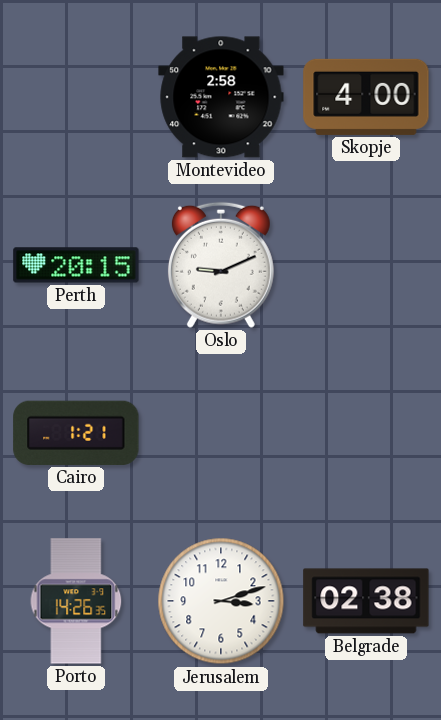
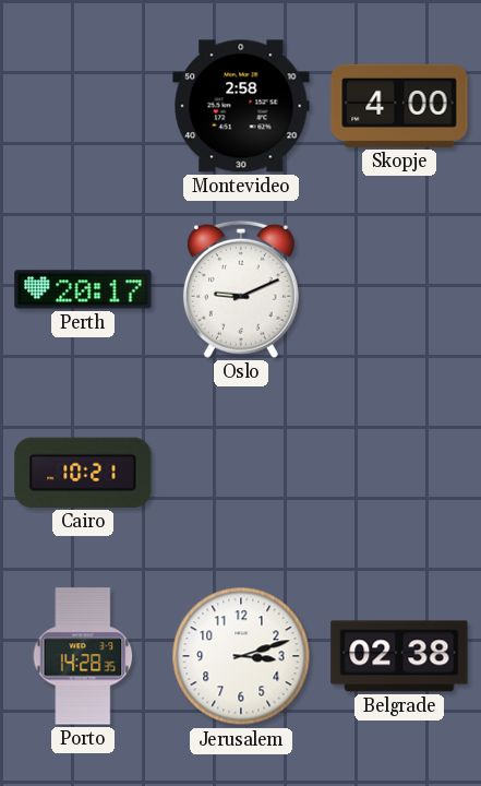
Perth: 20:15 -> 20:17 (83, 289)
Cairo: 1:21 -> 10:21 (83, 473)
Porto: 14:26 -> 14:28 (83, 656)
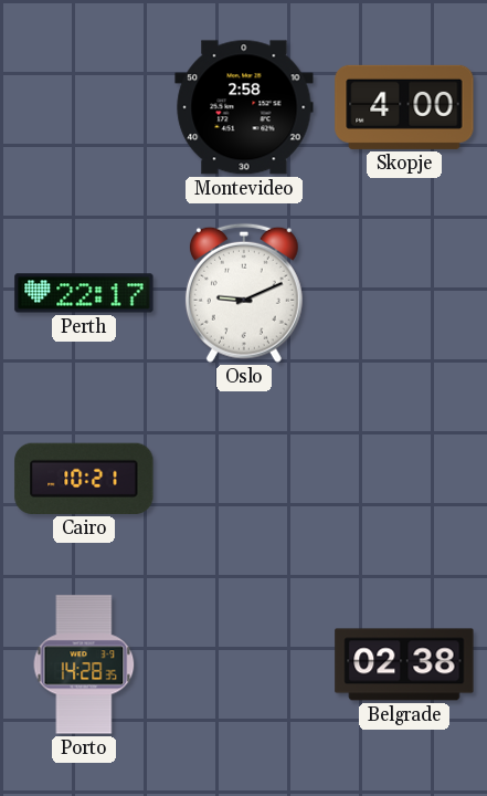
Perth: 20:17 -> 22:17 (84, 293)
Jerusalem: 3:12 -> none (241, 656)
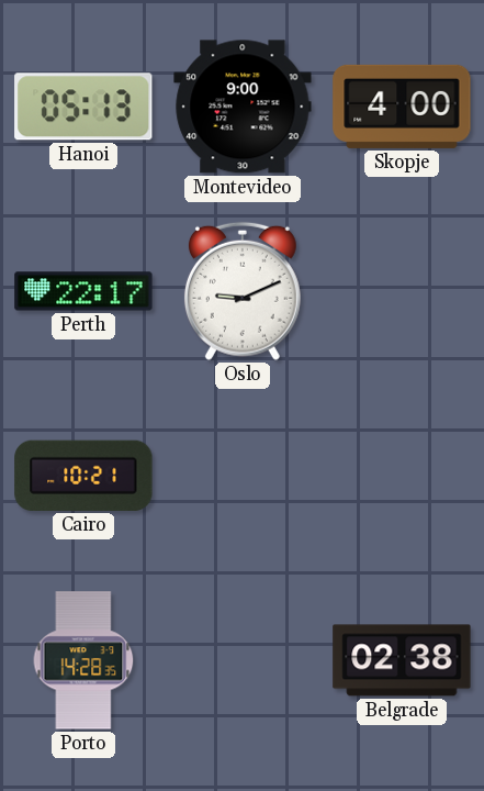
Hanoi: none -> 05:13 (83, 107)
Montevideo: 2:58 -> 9:00 (243, 107)
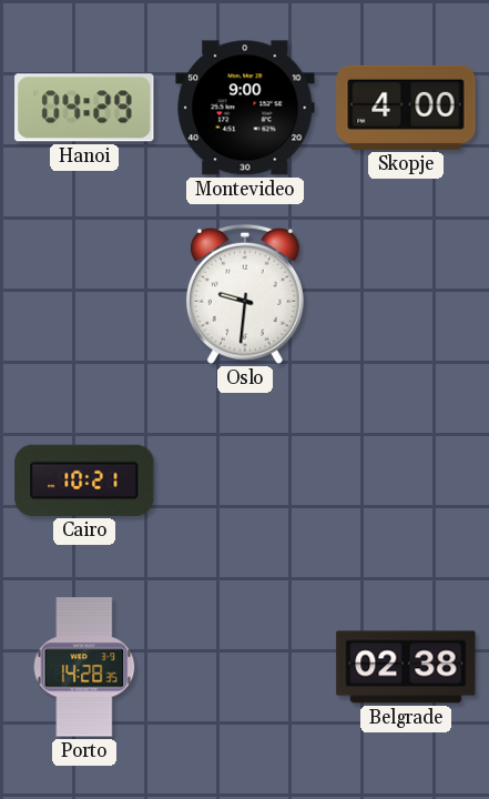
Hanoi: 05:13 -> 04:29 (84, 108)
Perth: 22:17 -> none (83, 291)
Oslo: 9:11 -> 9:31 (245, 294)
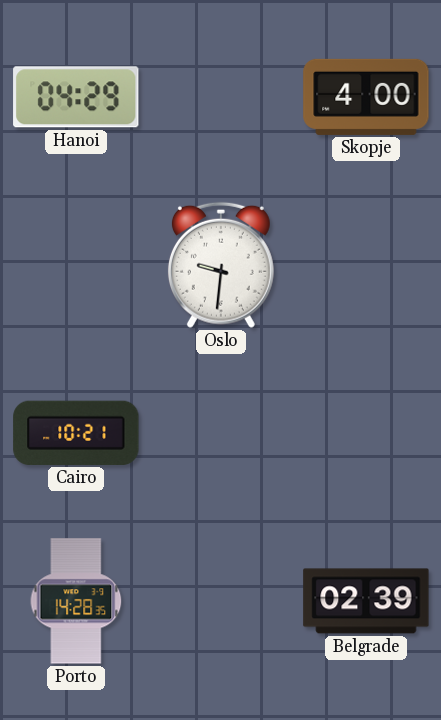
Montevideo: 9:00 -> none (245, 108)
Belgrade: 02:38 -> 02:39 (366, 601)
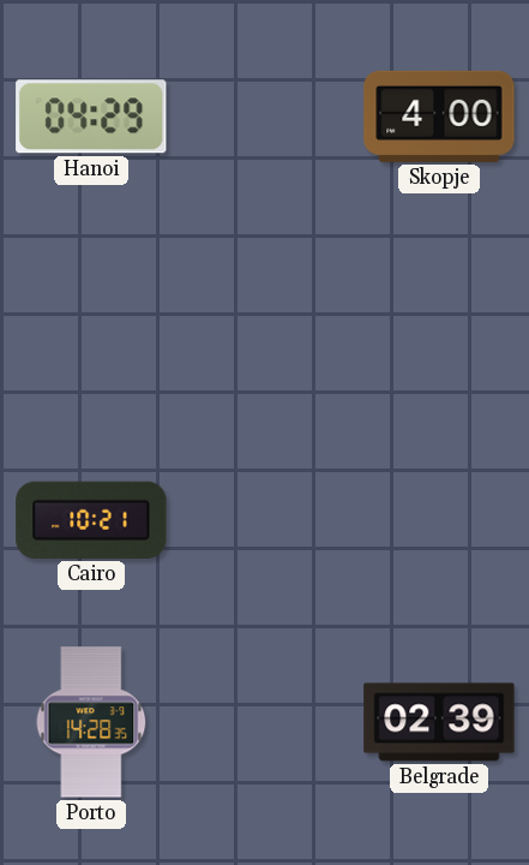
Oslo: 9:31 -> none (221, 265)
